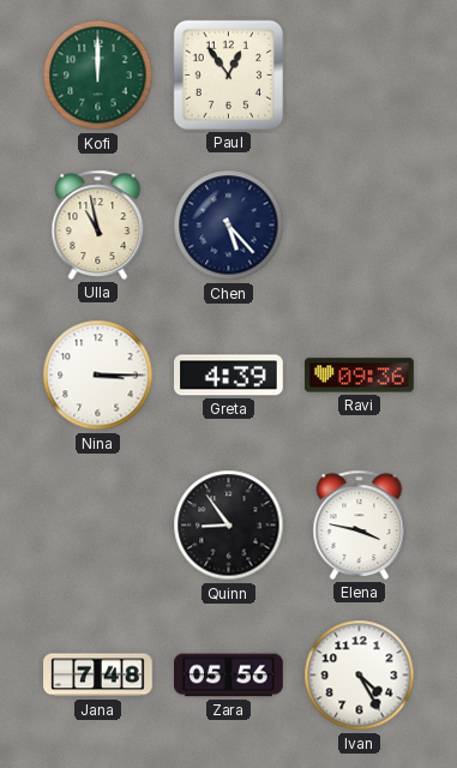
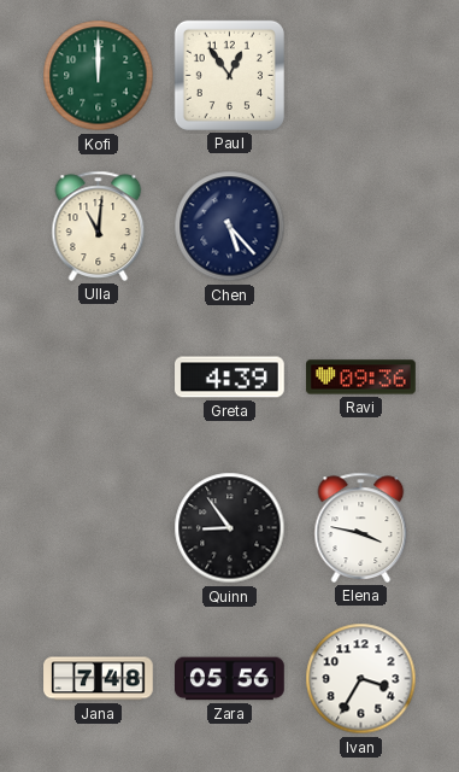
Ulla: 10:58 -> 11:01 (99, 226)
Nina: 3:15 -> none (98, 376)
Ivan: 4:25 -> 3:35 (361, 679)
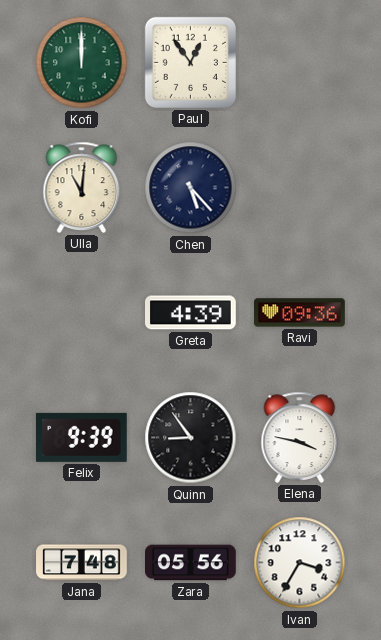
Felix: none -> 9:39 (82, 437)
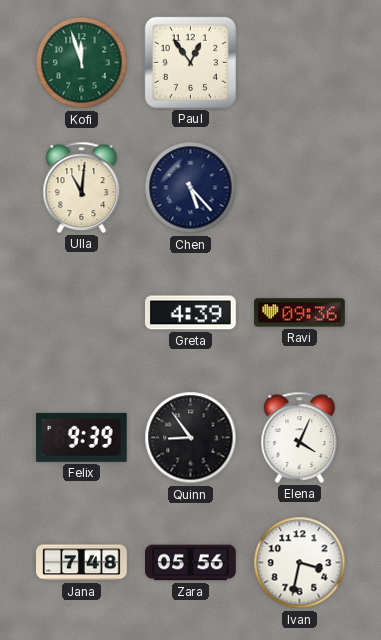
Kofi: 12:00 -> 11:57 (82, 63)
Elena: 3:47 -> 4:04 (300, 437)
Ivan: 3:35 -> 3:32 (300, 563)
